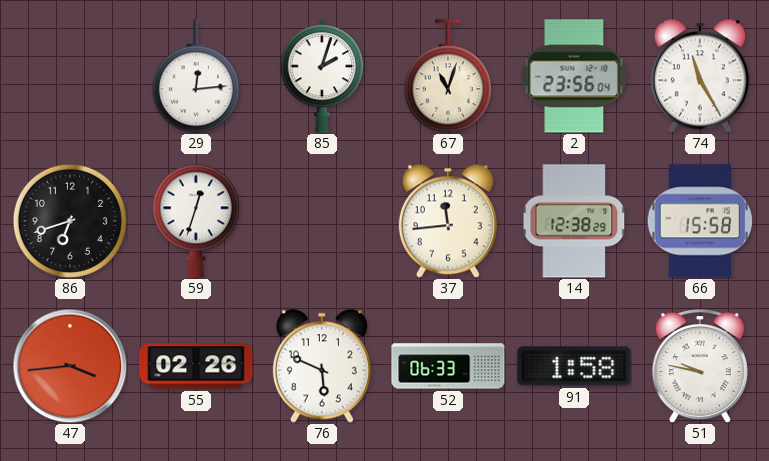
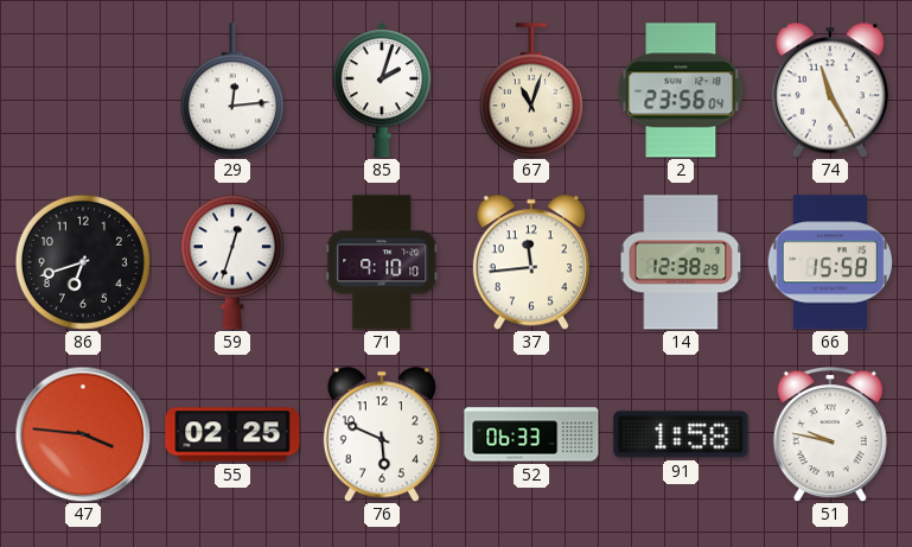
71: none -> 9:10 (382, 262)
47: 3:44 -> 3:46 (83, 434)
55: 02:26 -> 02:25 (232, 434)
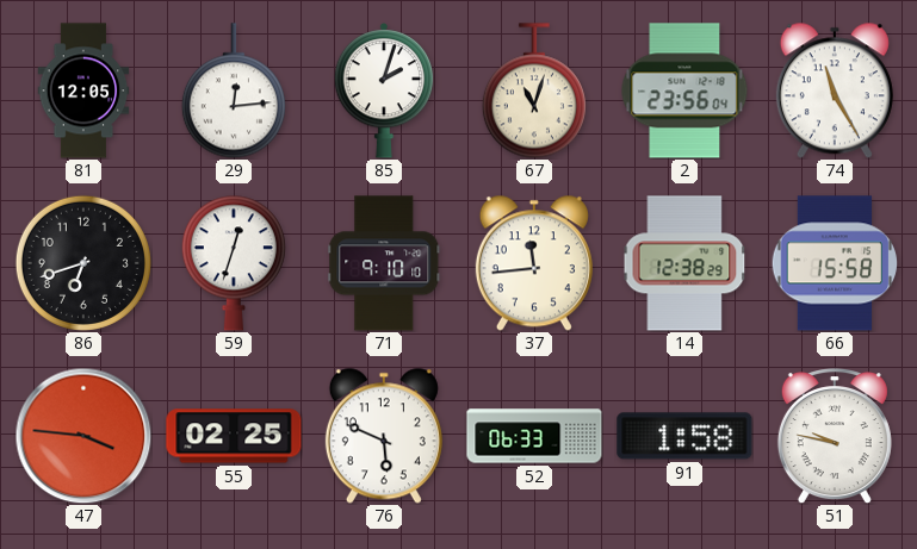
81: none -> 12:05 (83, 91)
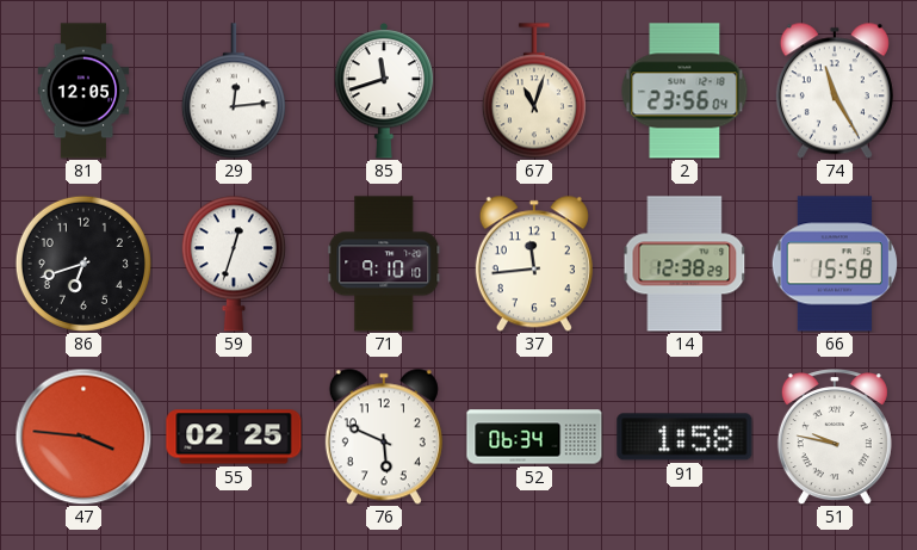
85: 2:03 -> 11:42 (384, 92)
52: 06:33 -> 06:34 (534, 437)
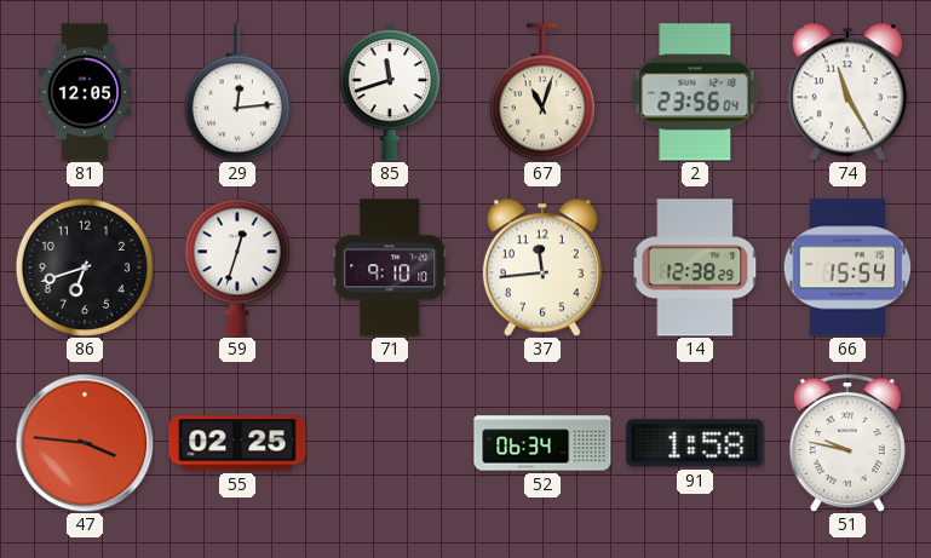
66: 15:58 -> 15:54 (847, 268)
76: 5:49 -> none (384, 437)
